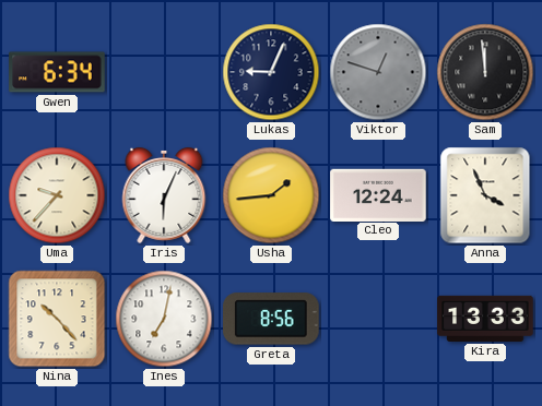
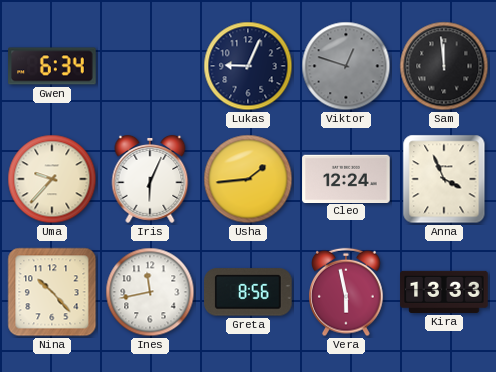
Ines: 7:02 -> 11:43 (150, 292)
Vera: none -> 5:58 (347, 292)
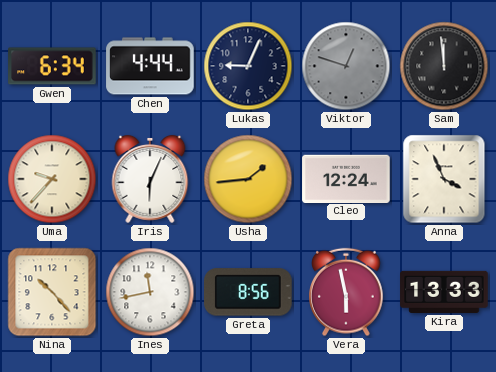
Chen: none -> 4:44 (150, 66)
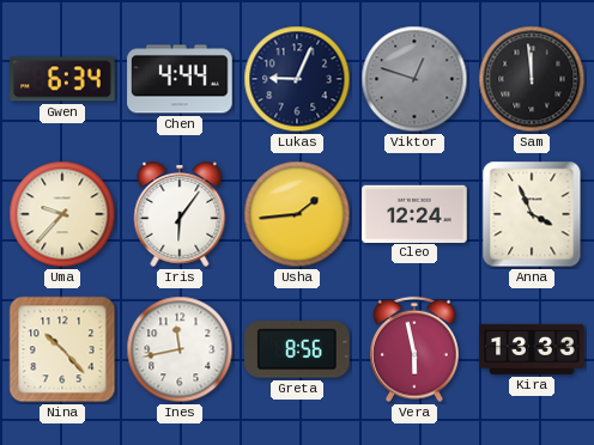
Iris: 6:04 -> 6:06 (180, 214)
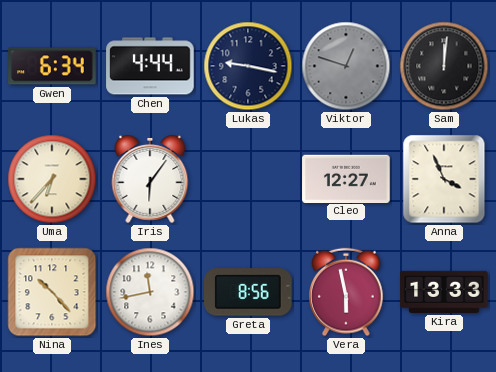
Lukas: 9:04 -> 9:17 (248, 66)
Sam: 11:59 -> 12:01 (444, 66)
Uma: 9:37 -> 6:37 (52, 179)
Usha: 1:44 -> none (297, 214)
Cleo: 12:24 -> 12:27 (346, 178)
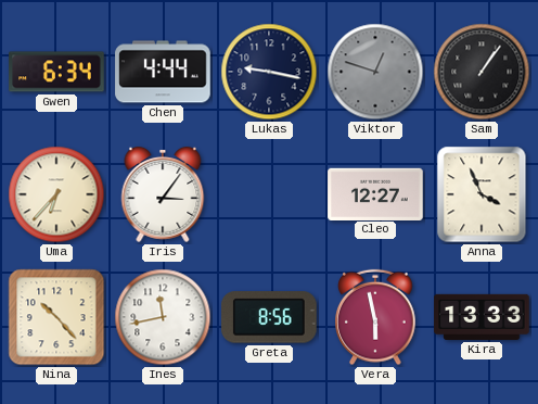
Sam: 12:01 -> 1:06 (482, 72)
Iris: 6:06 -> 3:06 (163, 194)
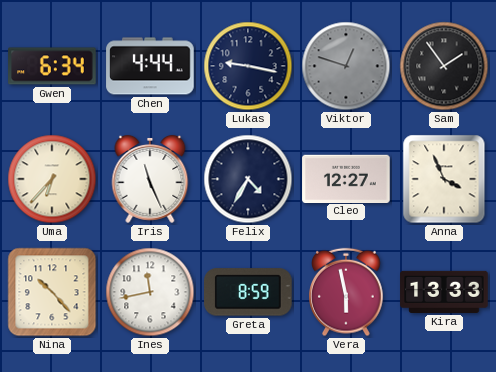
Sam: 1:06 -> 1:54 (444, 66)
Iris: 3:06 -> 11:26 (150, 179)
Felix: none -> 4:35 (248, 179)
Greta: 8:56 -> 8:59 (248, 292)
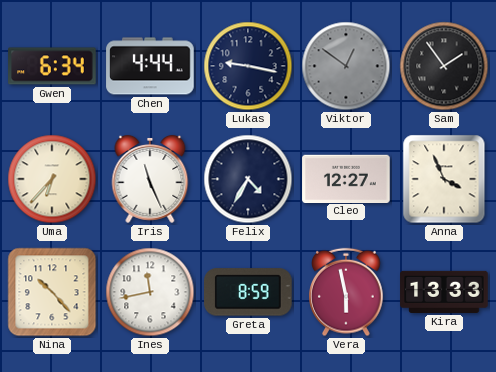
Viktor: 12:48 -> 12:51 (346, 66)
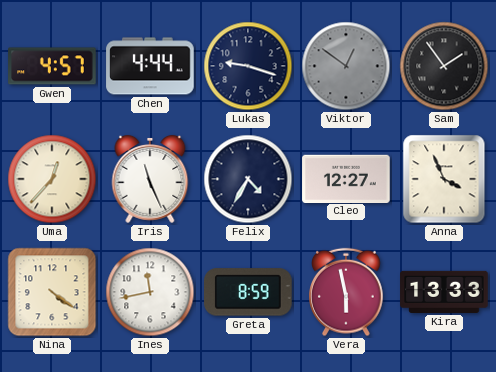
Gwen: 6:34 -> 4:57 (52, 66)
Lukas: 9:17 -> 9:18 (248, 66)
Uma: 6:37 -> 12:37 (52, 179)
Nina: 10:23 -> 4:21 (52, 292)
